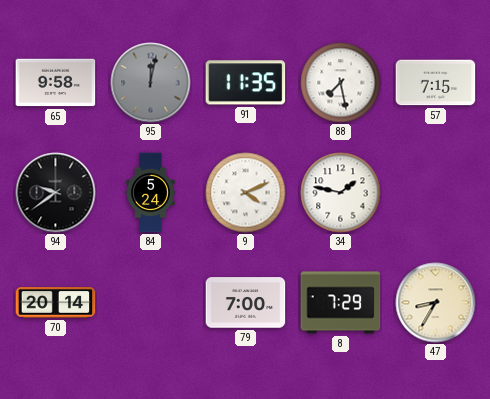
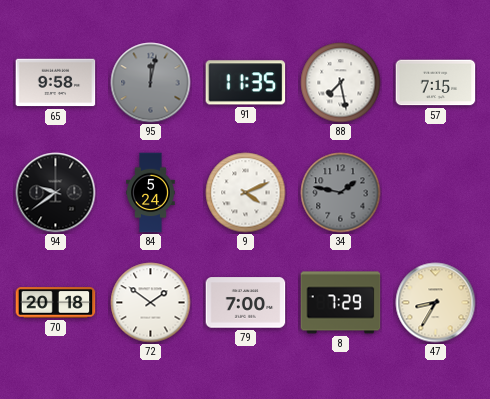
34 dial: white -> grey (341, 193)
70: 20:14 -> 20:18 (56, 303)
72: none -> 1:51 (151, 303)
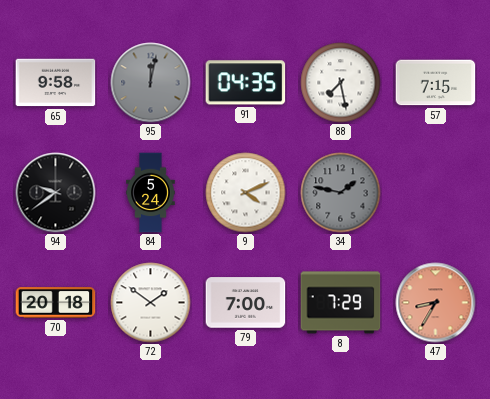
91: 11:35 -> 04:35 (246, 83)
47 dial: cream -> salmon (436, 303)
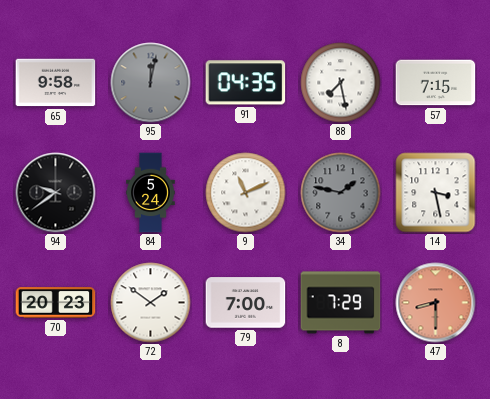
9: 4:11 -> 11:11 (246, 193)
14: none -> 3:28 (436, 193)
70: 20:18 -> 20:23 (56, 303)
47: 8:35 -> 8:30 (436, 303)
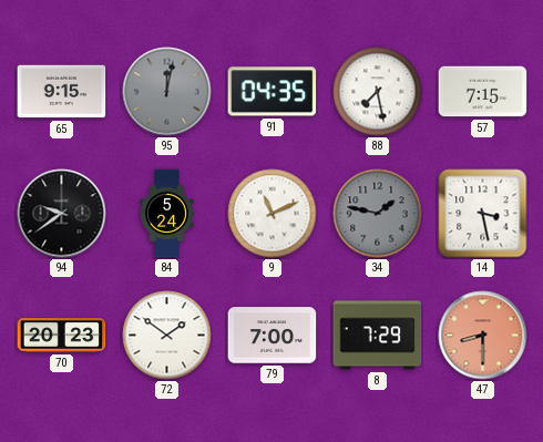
65: 9:58 -> 9:15 (62, 92)
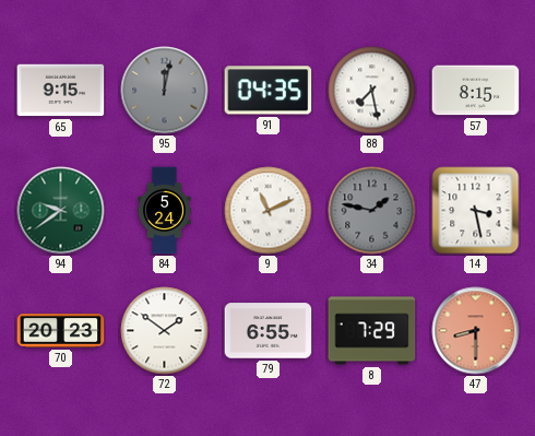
57: 7:15 -> 8:15 (476, 91)
94 dial: black -> green (61, 211)
79: 7:00 -> 6:55 (269, 331)
